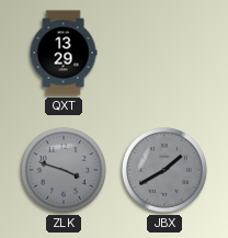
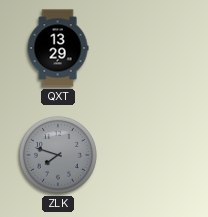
ZLK: 3:48 -> 7:48 (58, 155)
JBX: 1:40 -> none (164, 170)
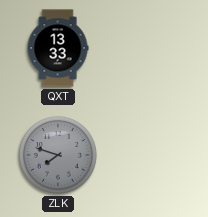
QXT: 13:29 -> 13:33 (58, 48)
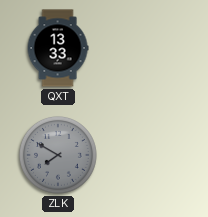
ZLK: 7:48 -> 7:50 (58, 155)
